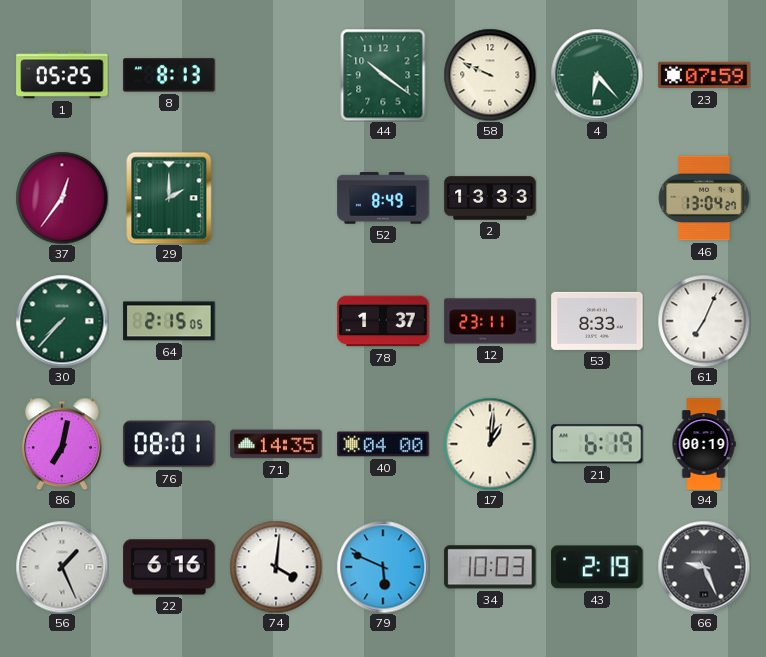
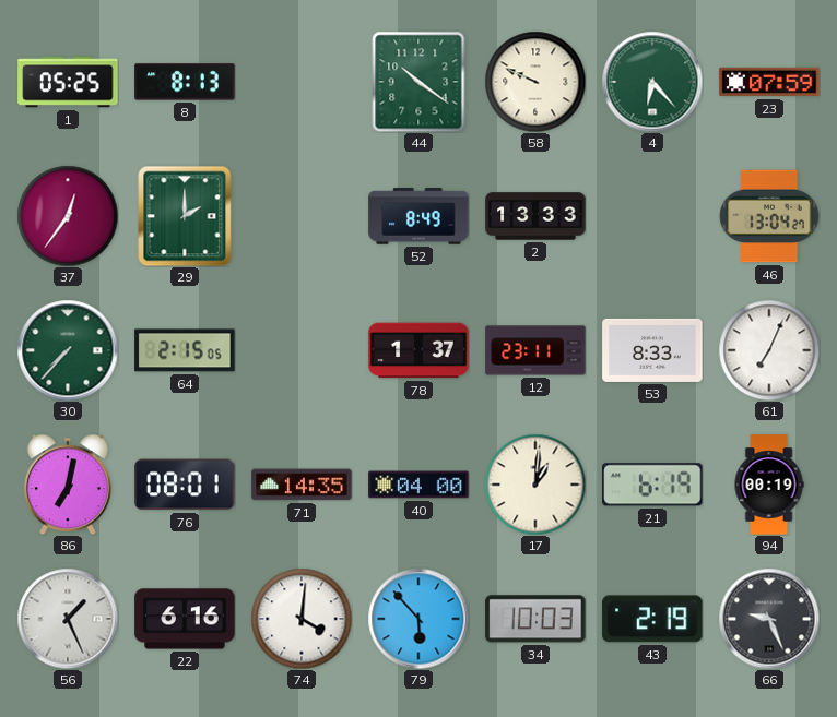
79: 5:49 -> 5:53 (418, 619)
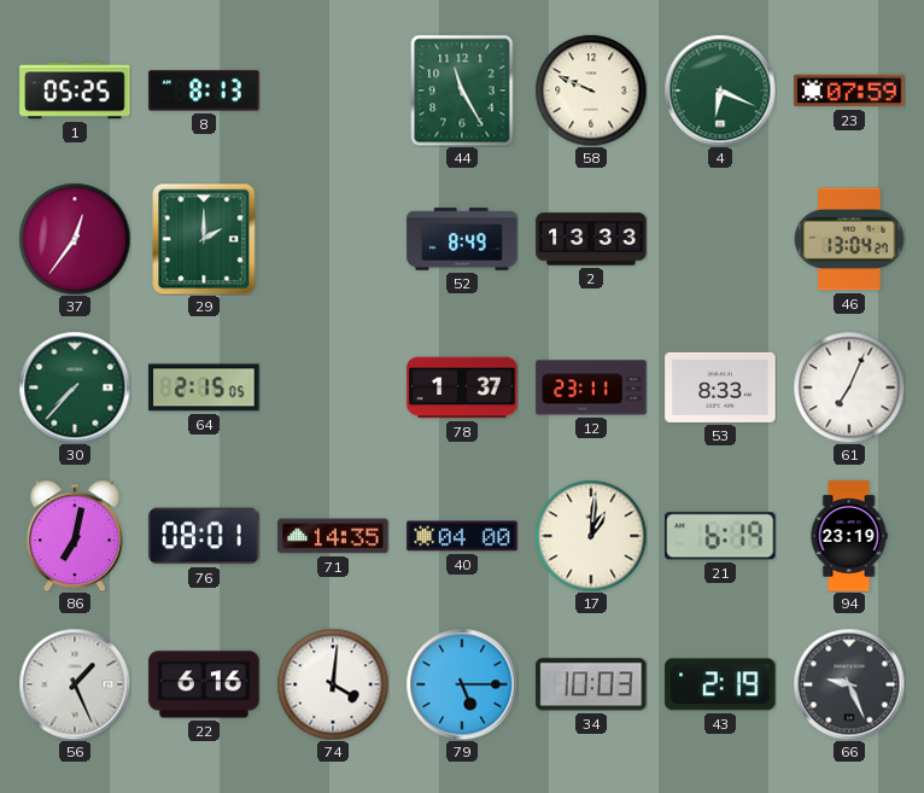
44: 10:21 -> 11:25 (462, 91)
4: 6:23 -> 6:19 (720, 91)
94: 00:19 -> 23:19 (849, 536)
79: 5:53 -> 5:15 (462, 684)
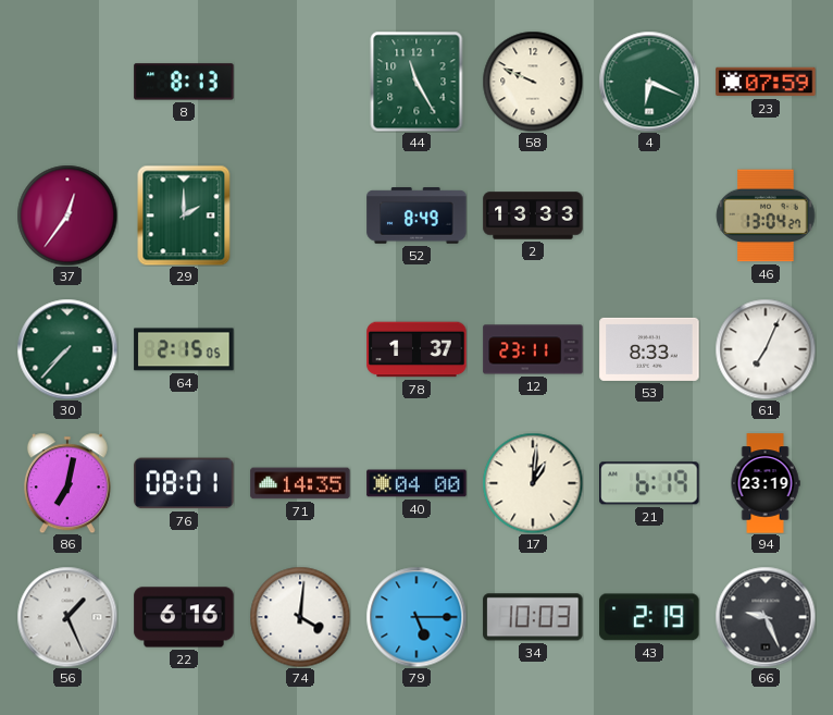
1: 05:25 -> none (75, 91)
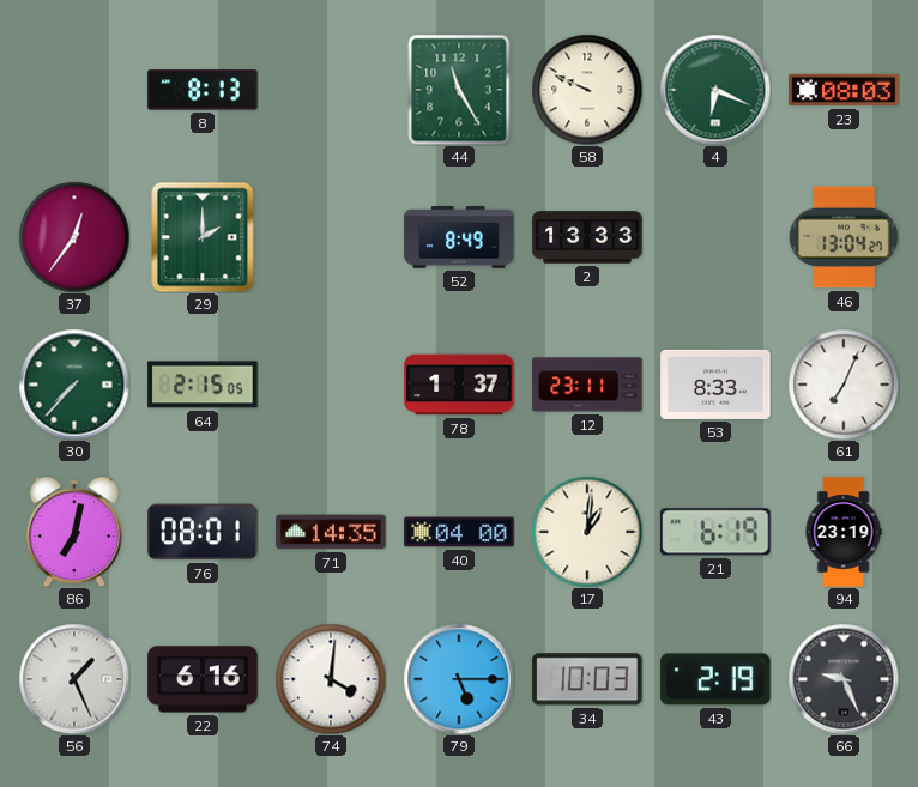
23: 07:59 -> 08:03 (844, 90)
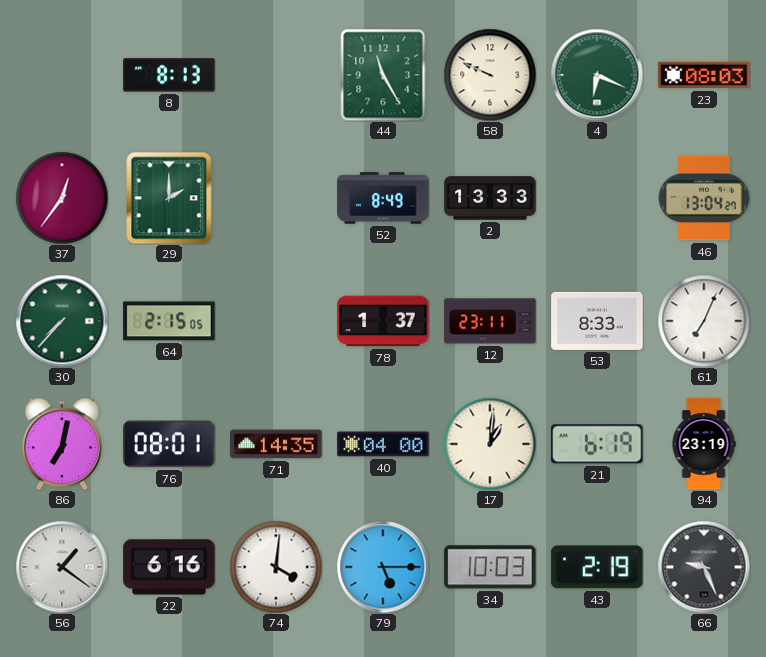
56: 1:26 -> 1:21 (62, 567)
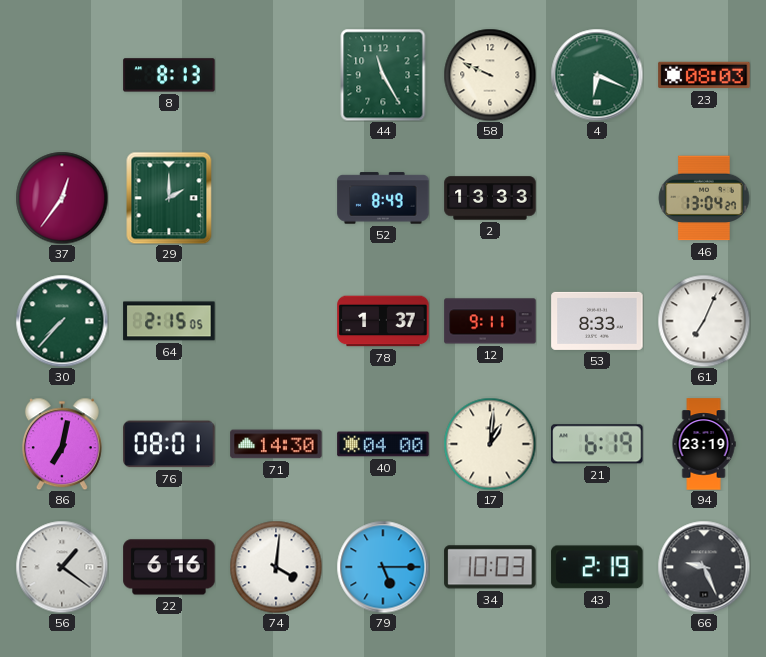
12: 23:11 -> 9:11 (490, 321)
71: 14:35 -> 14:30 (276, 444)
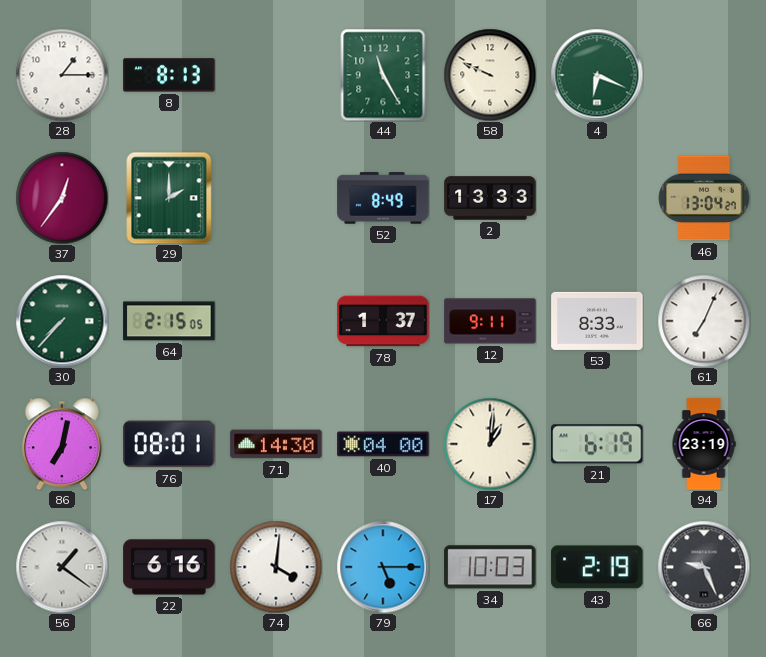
28: none -> 1:15 (62, 75)
23: 08:03 -> none (704, 75)
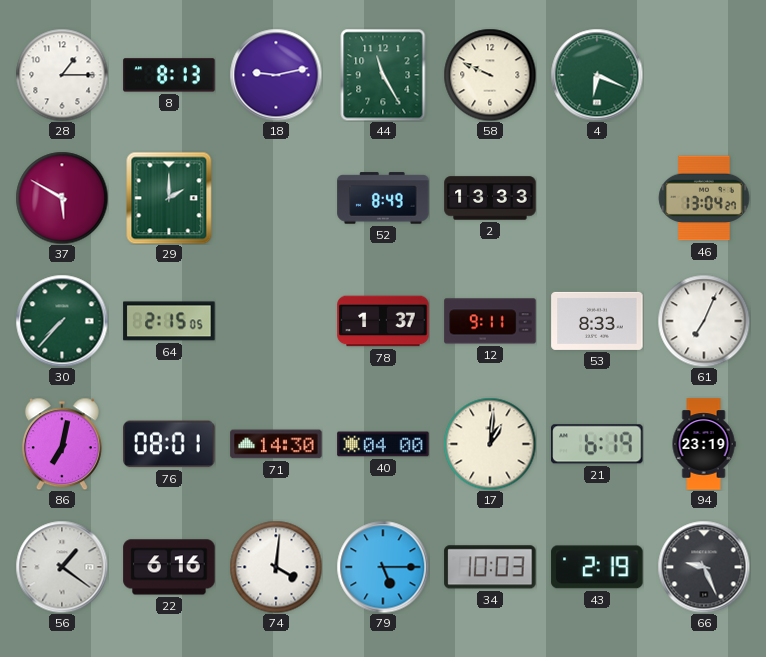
18: none -> 9:13 (276, 75)
37: 12:36 -> 5:50 (62, 198)
